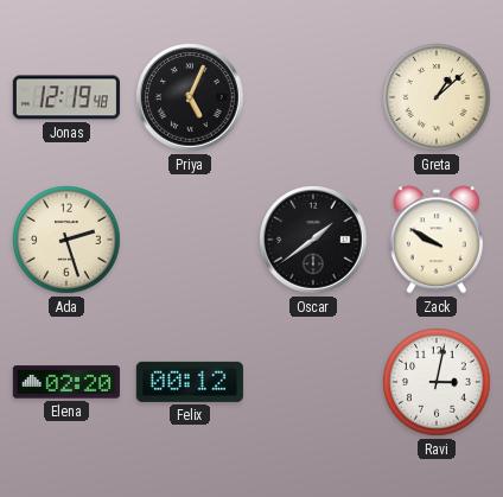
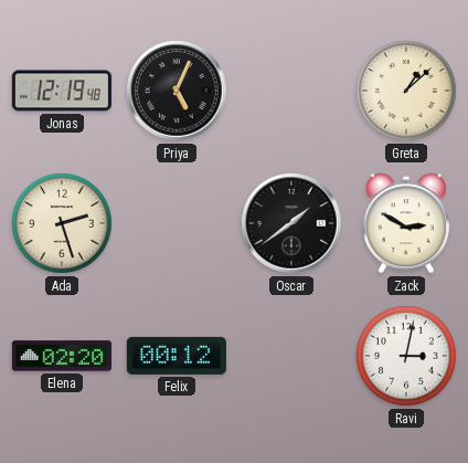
Zack: 9:50 -> 2:50 (406, 223)
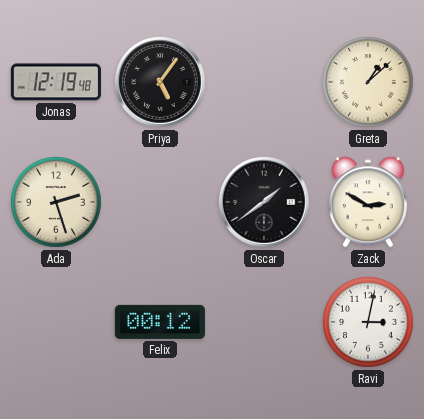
Priya: 5:04 -> 5:06 (160, 82)
Elena: 02:20 -> none (62, 356)
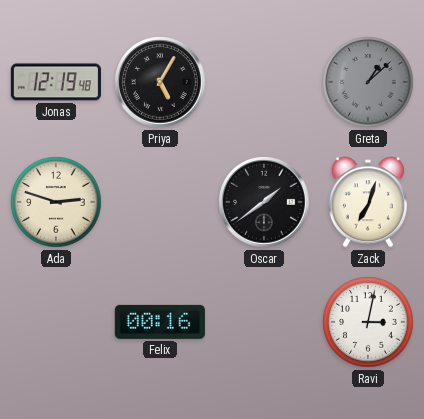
Priya: 5:06 -> 5:05 (160, 82)
Greta dial: cream -> grey (368, 82)
Ada: 2:27 -> 2:48 (56, 202)
Zack: 2:50 -> 7:03 (368, 202)
Felix: 00:12 -> 00:16 (160, 322)
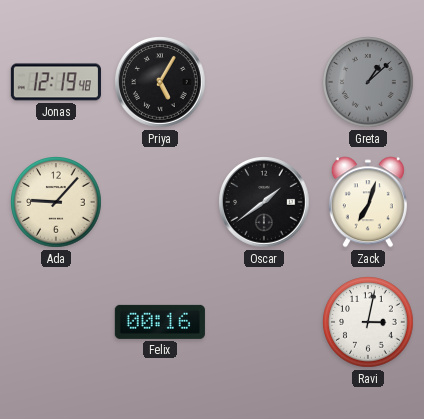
Ada: 2:48 -> 9:07 (56, 202)
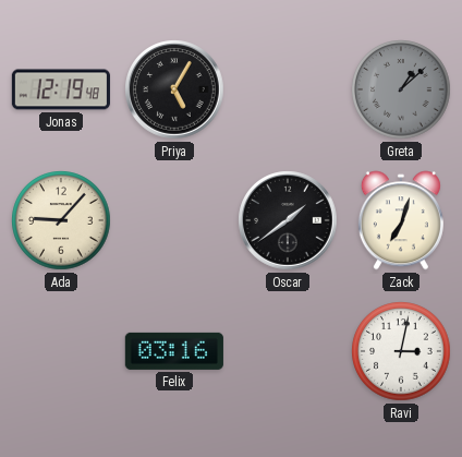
Felix: 00:16 -> 03:16 (174, 351)
